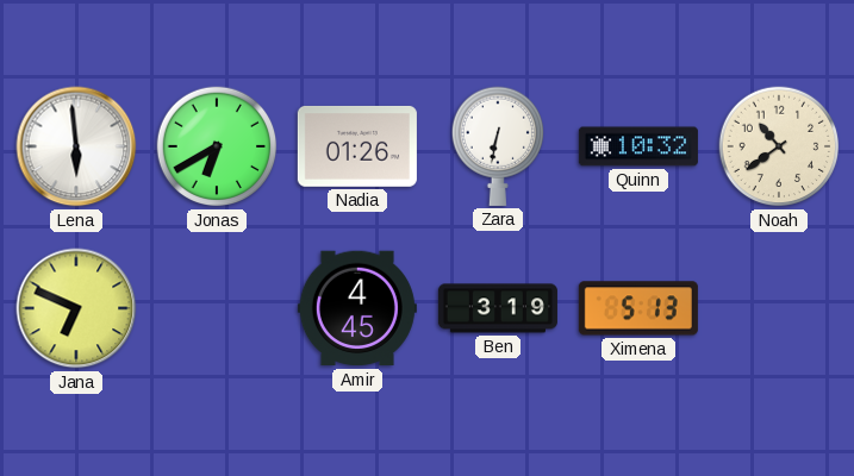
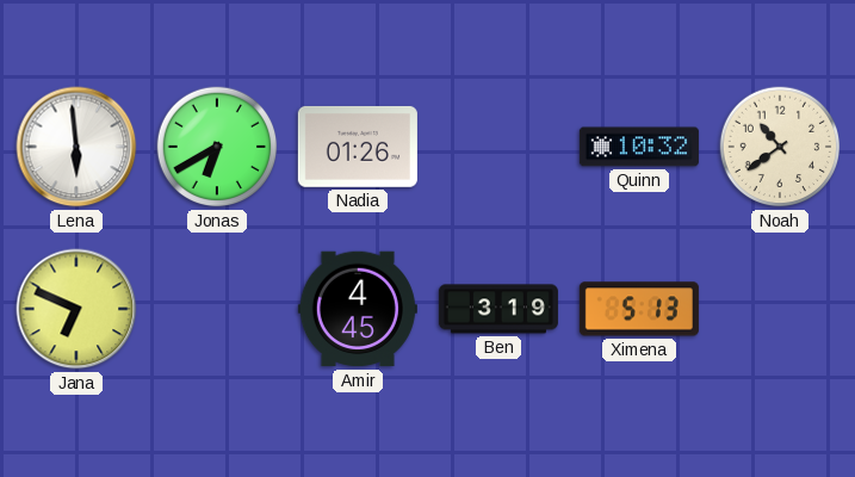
Zara: 6:32 -> none (497, 146)
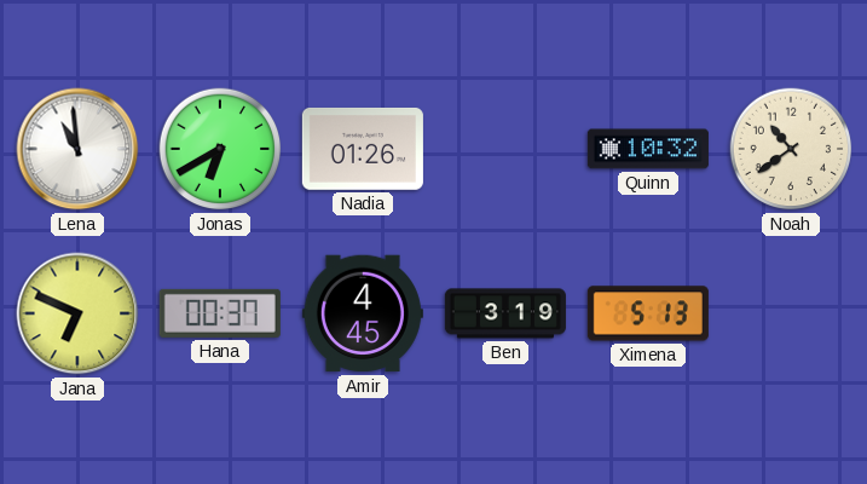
Lena: 5:59 -> 10:59 (77, 149)
Hana: none -> 00:37 (220, 313)
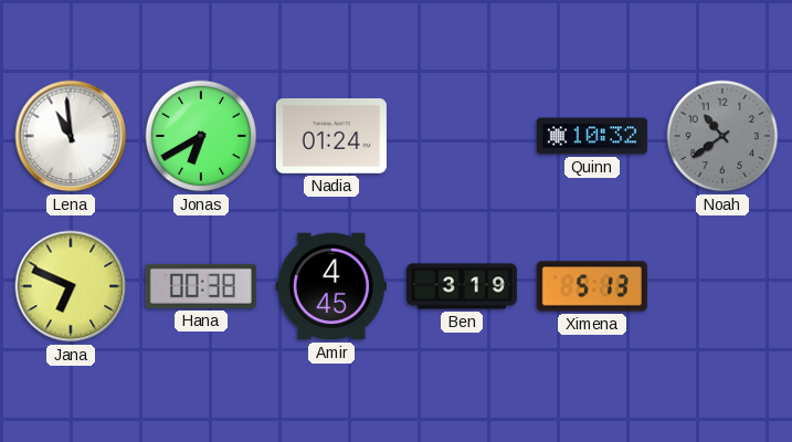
Nadia: 01:26 -> 01:24 (331, 136)
Noah dial: cream -> grey (722, 136)
Hana: 00:37 -> 00:38 (201, 286)
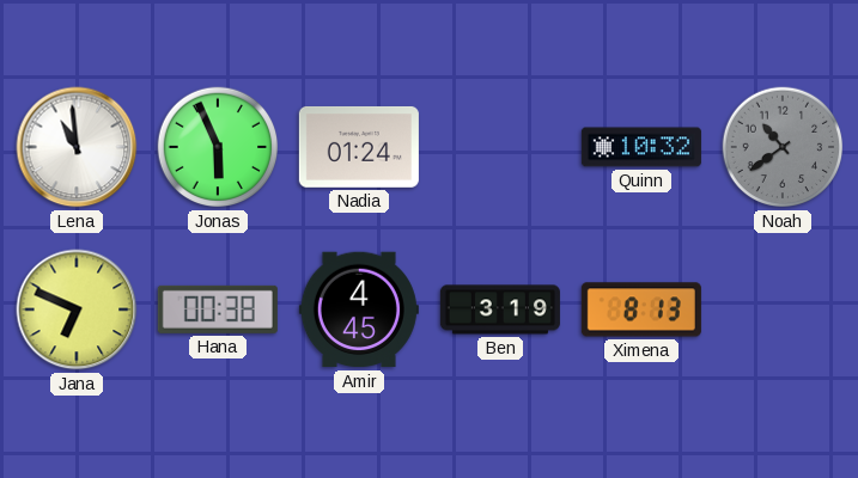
Jonas: 6:40 -> 5:56 (218, 147)
Ximena: 5:13 -> 8:13 (641, 310)
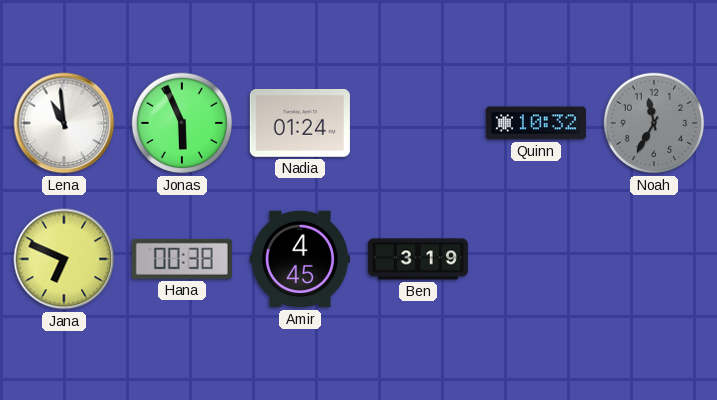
Noah: 10:39 -> 11:35 (654, 123)
Ximena: 8:13 -> none (641, 310)
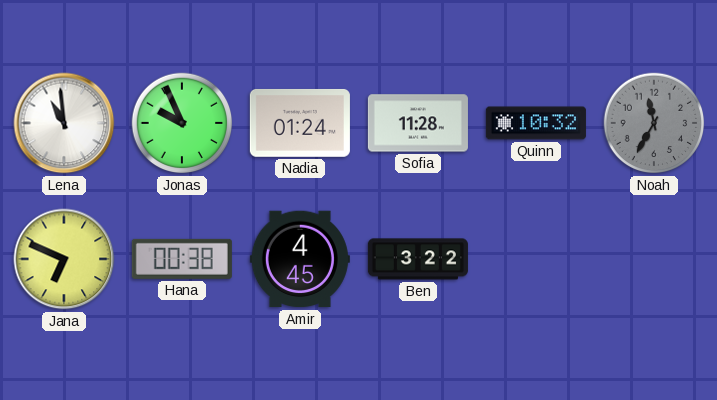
Jonas: 5:56 -> 9:56 (182, 123)
Sofia: none -> 11:28 (418, 123)
Ben: 3:19 -> 3:22 (418, 259)
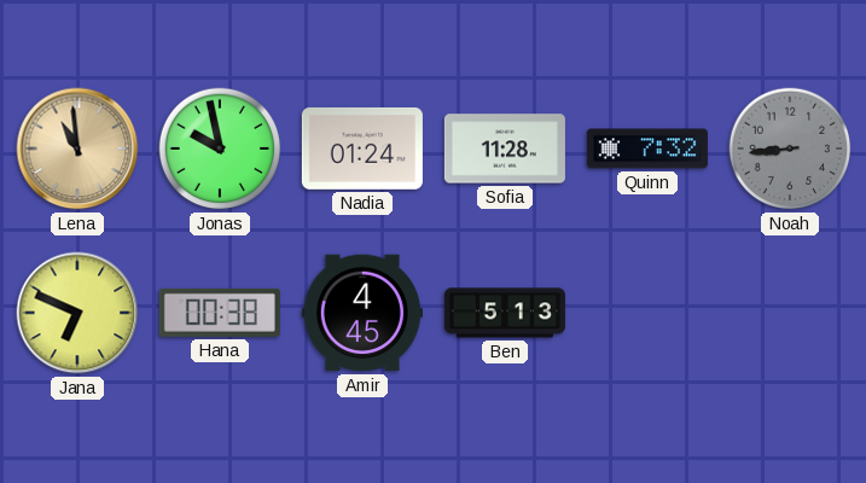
Lena dial: white -> champagne (77, 149)
Jonas: 9:56 -> 9:58 (220, 149)
Quinn: 10:32 -> 7:32 (647, 149)
Noah: 11:35 -> 8:44 (790, 149)
Ben: 3:22 -> 5:13 (505, 313)
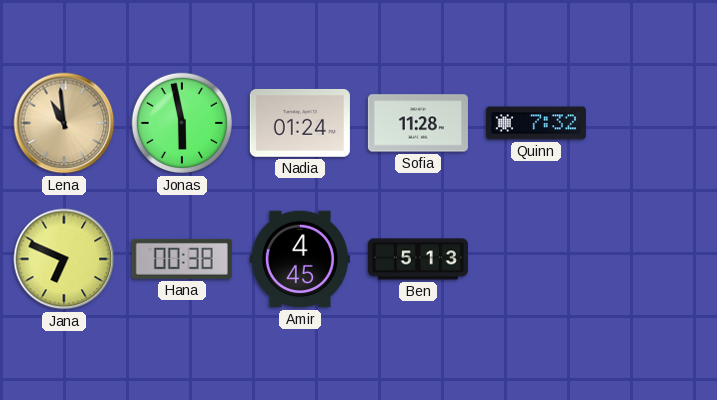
Jonas: 9:58 -> 5:58 (182, 123)
Noah: 8:44 -> none (790, 149)
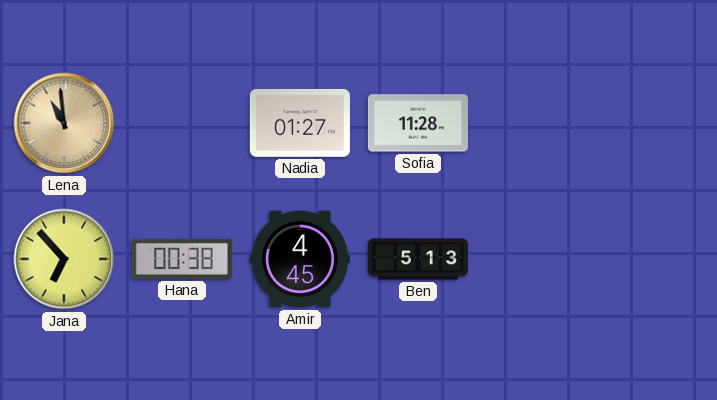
Jonas: 5:58 -> none (182, 123)
Nadia: 01:24 -> 01:27 (300, 123)
Quinn: 7:32 -> none (536, 123)
Jana: 6:49 -> 6:53 (64, 259)
